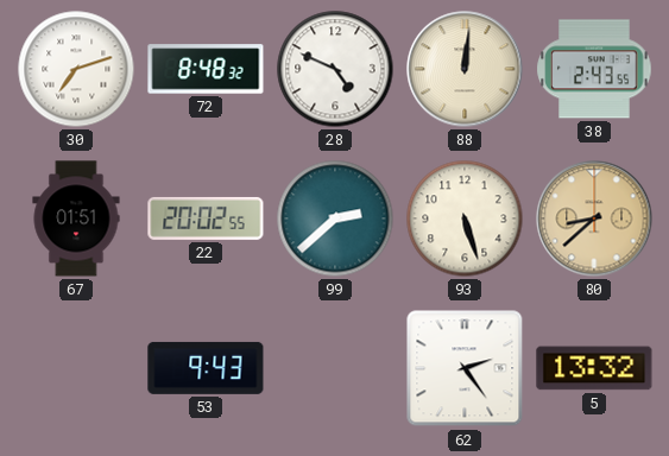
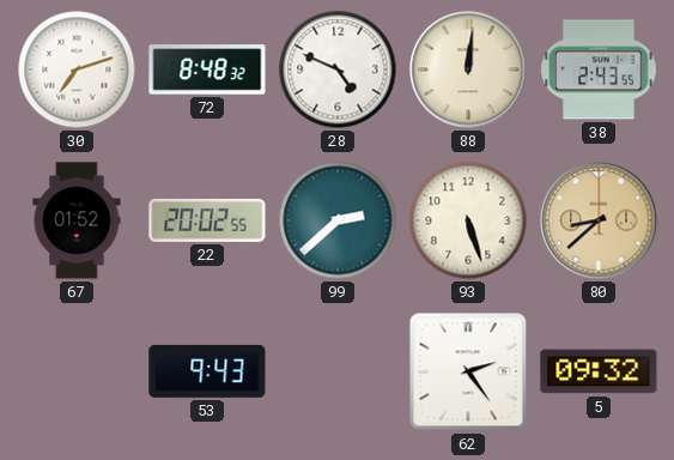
67: 01:51 -> 01:52 (77, 220)
5: 13:32 -> 09:32 (599, 371)
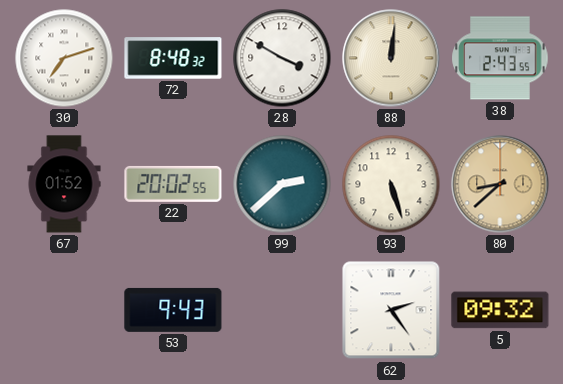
28: 4:49 -> 3:50 (282, 58)
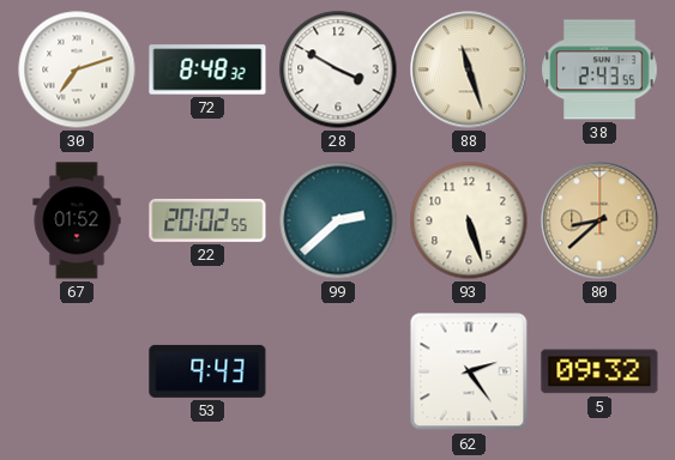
88: 12:01 -> 11:27 (469, 69)
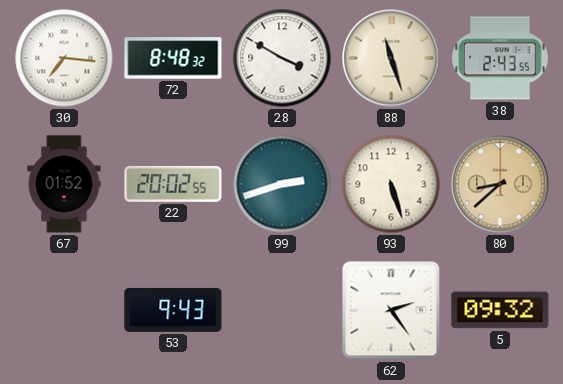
30: 7:12 -> 7:16 (64, 58)
99: 2:38 -> 2:42 (282, 184)
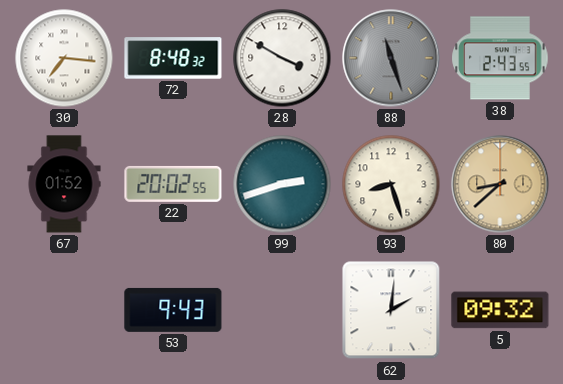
88 dial: cream -> grey (391, 58)
93: 5:27 -> 8:27 (391, 184)
62: 2:24 -> 2:01 (391, 310)
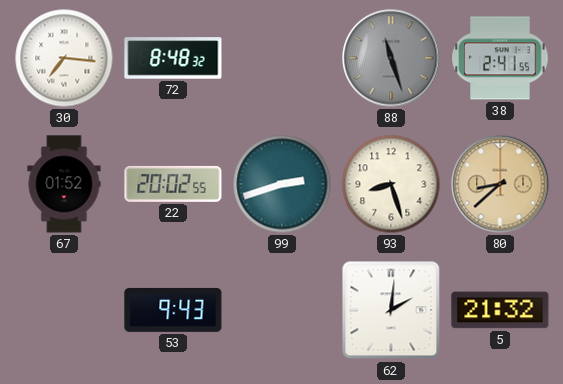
28: 3:50 -> none (282, 58)
38: 2:43 -> 2:41 (500, 58)
5: 09:32 -> 21:32 (500, 310)
